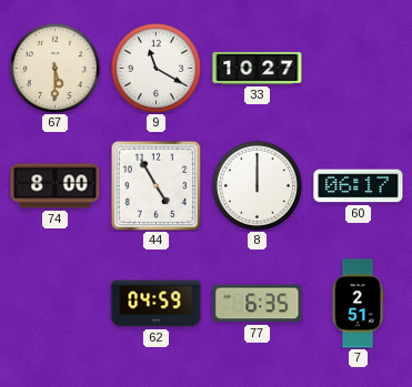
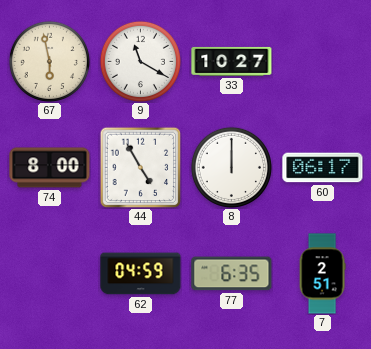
67: 5:30 -> 5:58 (49, 61)
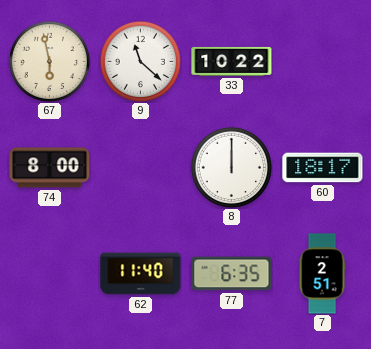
9: 11:20 -> 11:22 (140, 61)
33: 10:27 -> 10:22 (232, 61)
44: 4:55 -> none (140, 167)
60: 06:17 -> 18:17 (323, 168)
62: 04:59 -> 11:40 (141, 274)
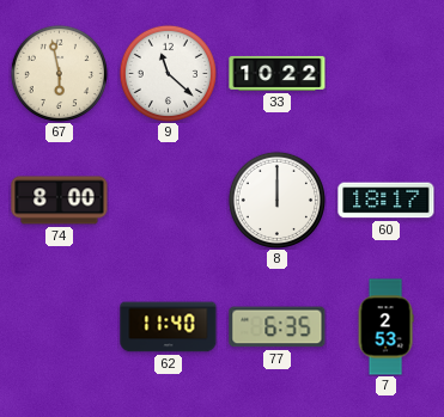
7: 2:51 -> 2:53 (385, 327)
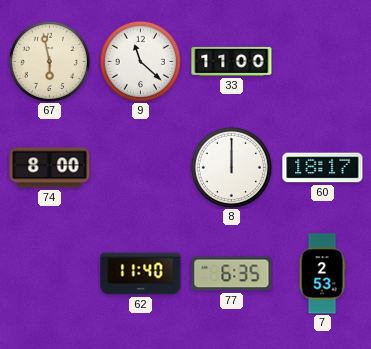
33: 10:22 -> 11:00 (232, 61)
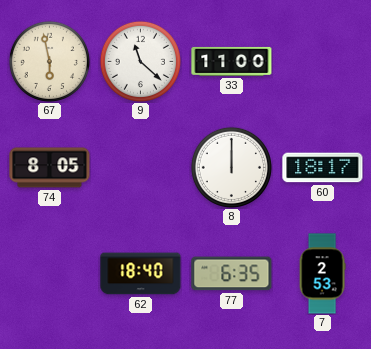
74: 8:00 -> 8:05 (50, 168)
62: 11:40 -> 18:40 (141, 274)
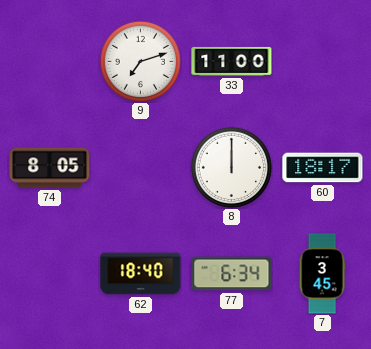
67: 5:58 -> none (49, 61)
9: 11:22 -> 7:12 (140, 61)
77: 6:35 -> 6:34 (232, 274)
7: 2:53 -> 3:45 (322, 274)
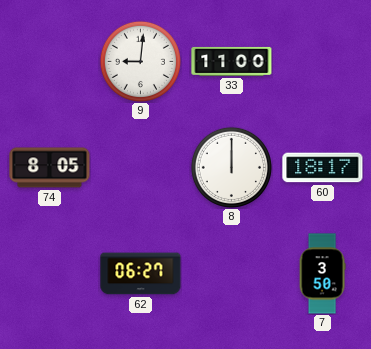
9: 7:12 -> 9:01 (140, 61)
62: 18:40 -> 06:27 (141, 274)
77: 6:34 -> none (232, 274)
7: 3:45 -> 3:50 (322, 274)
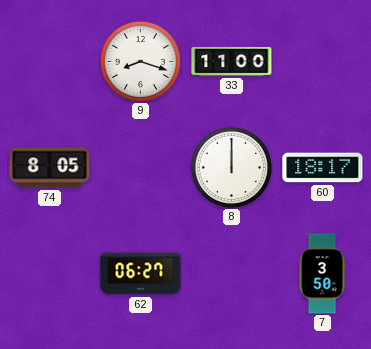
9: 9:01 -> 8:18 (140, 61)
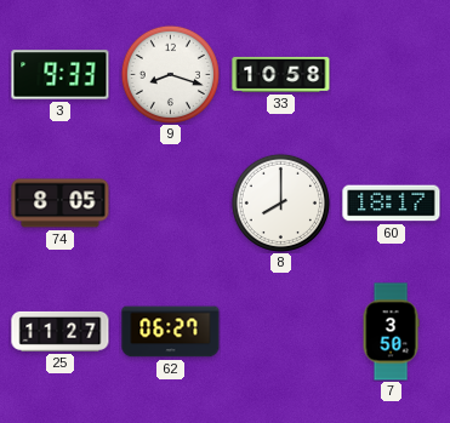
3: none -> 9:33 (61, 75)
33: 11:00 -> 10:58 (281, 74)
8: 12:00 -> 8:00 (280, 202)
25: none -> 11:27 (61, 331)
